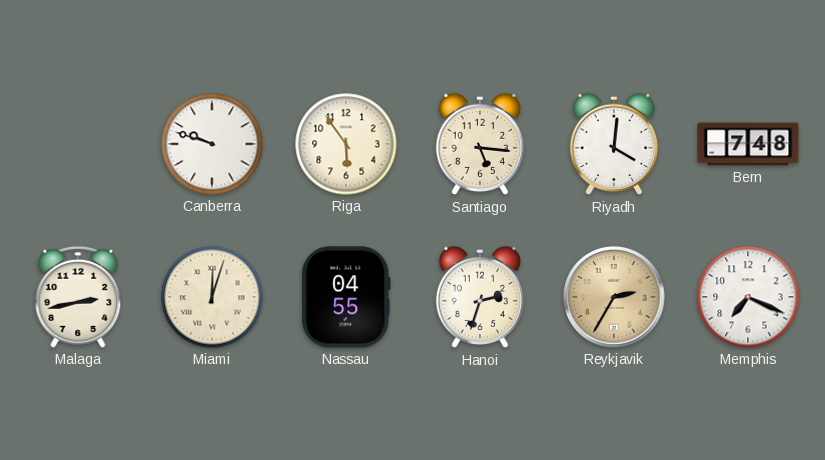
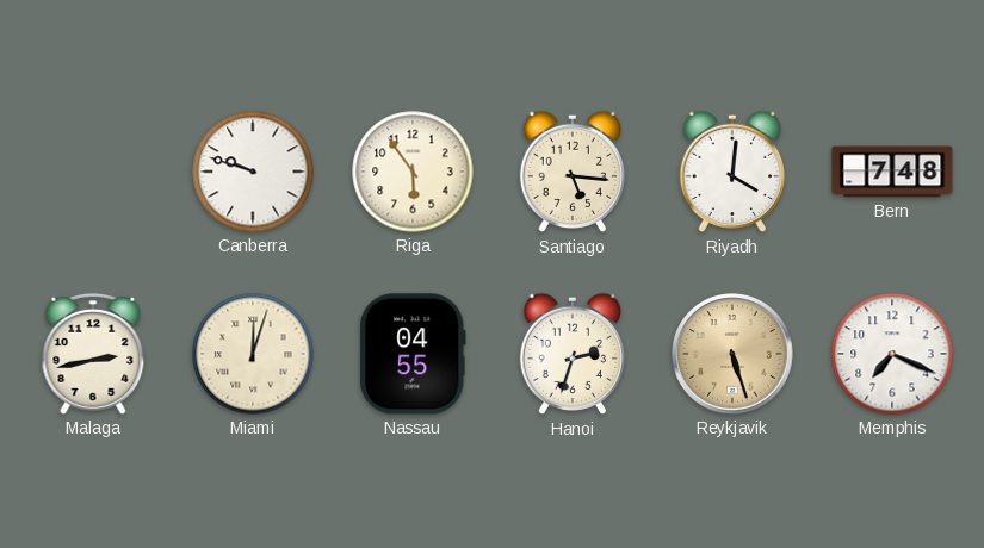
Reykjavik: 2:35 -> 5:27 (732, 354)
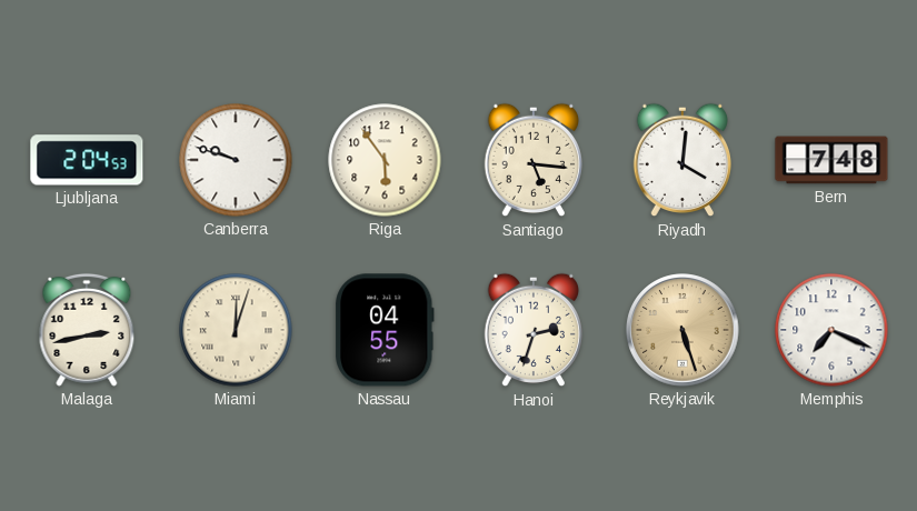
Ljubljana: none -> 2:04 (87, 160)
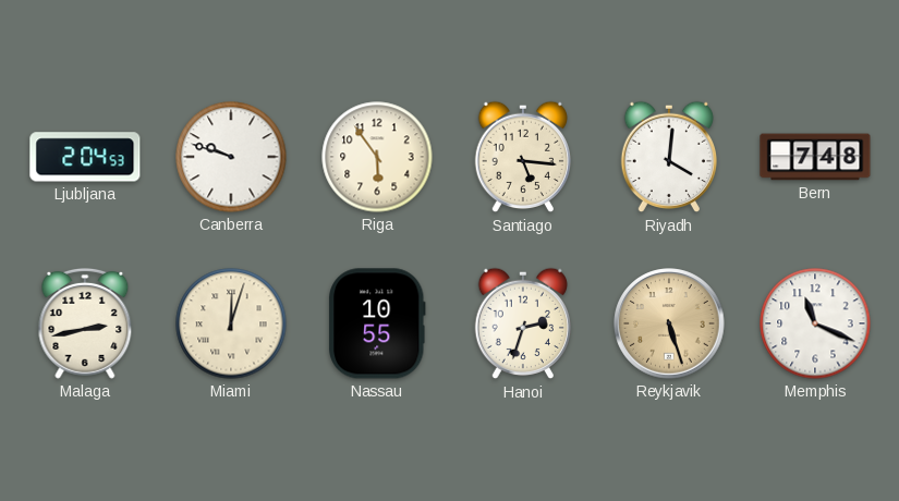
Nassau: 04:55 -> 10:55 (378, 323)
Memphis: 7:19 -> 11:19 (815, 323)
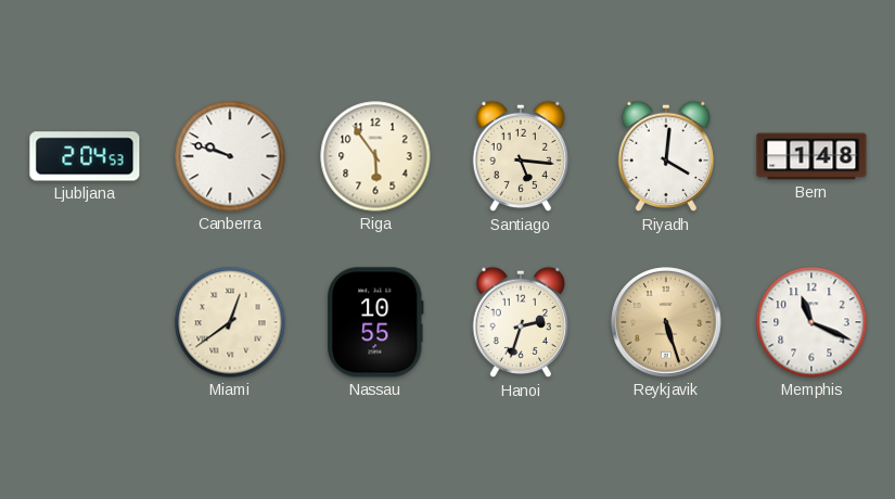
Bern: 7:48 -> 1:48 (811, 156)
Malaga: 2:43 -> none (85, 323)
Miami: 12:03 -> 12:39 (230, 322)
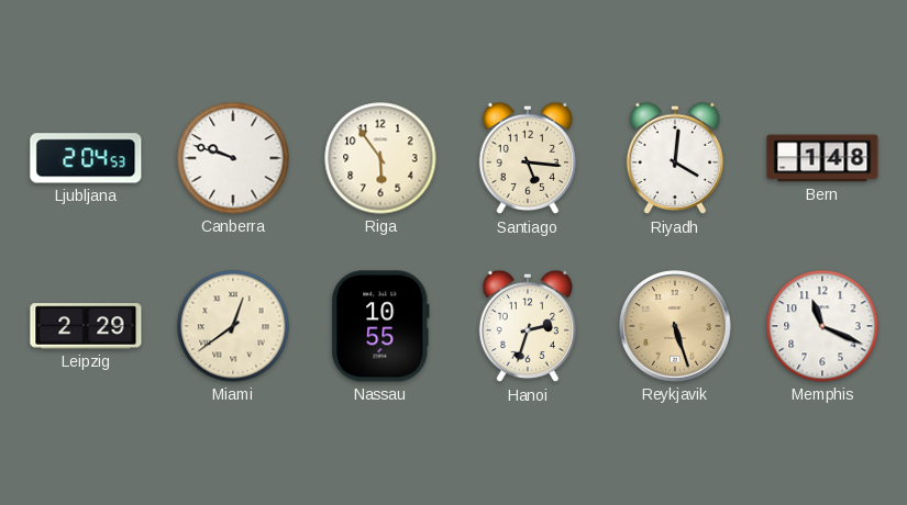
Leipzig: none -> 2:29 (86, 326)
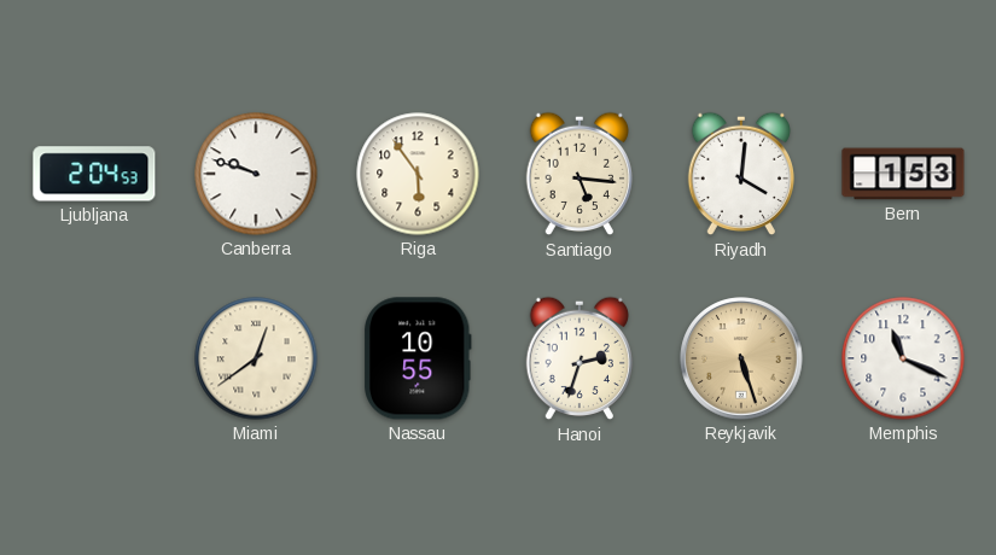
Bern: 1:48 -> 1:53 (903, 174)
Leipzig: 2:29 -> none (86, 326)
